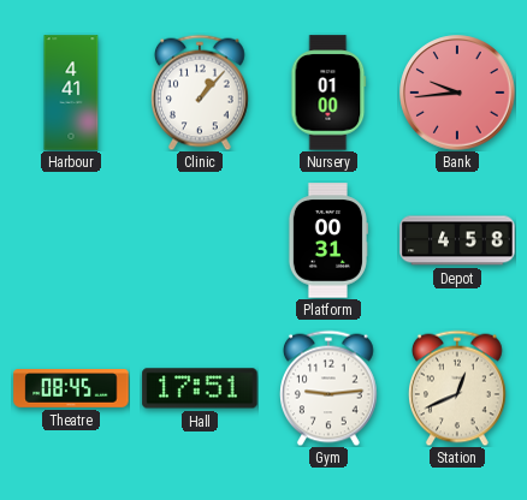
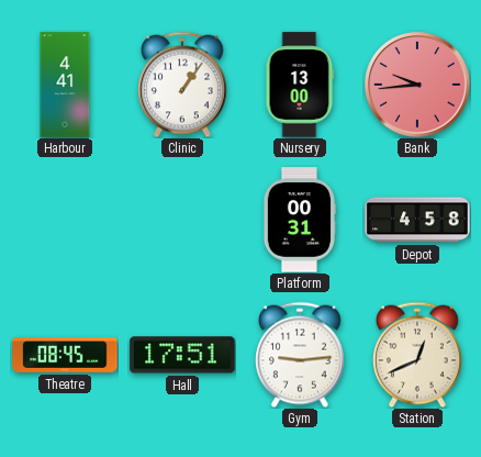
Clinic: 1:07 -> 1:06 (183, 85)
Nursery: 01:00 -> 13:00 (300, 85)
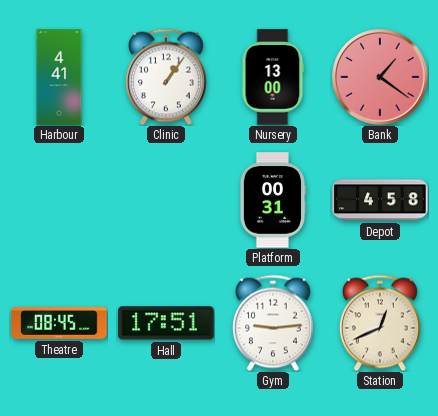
Bank: 9:44 -> 1:21 (380, 77)
